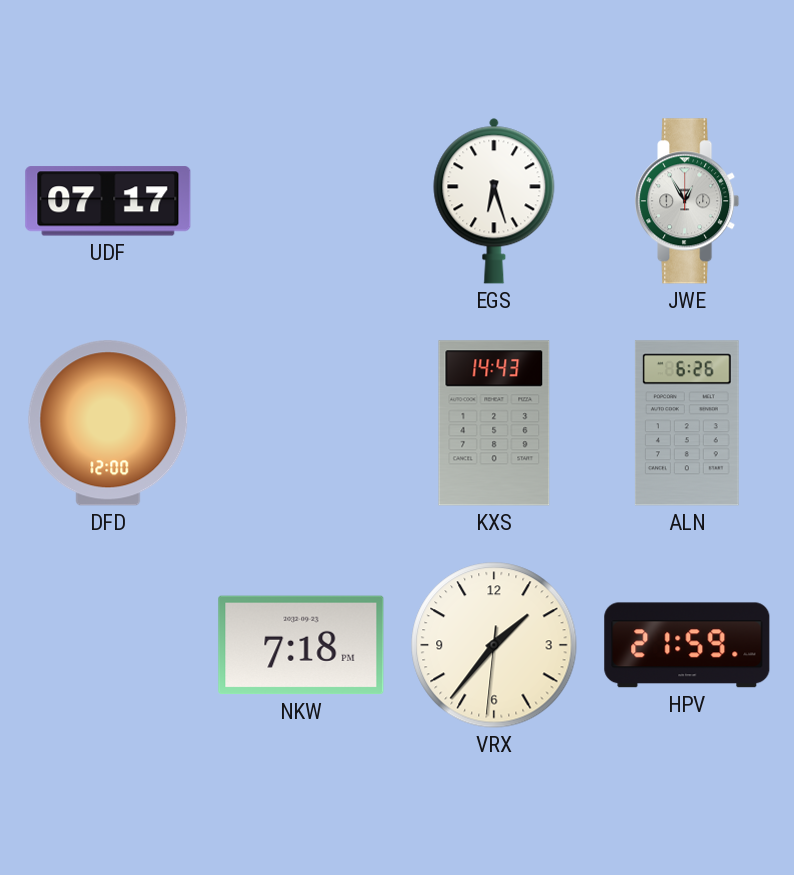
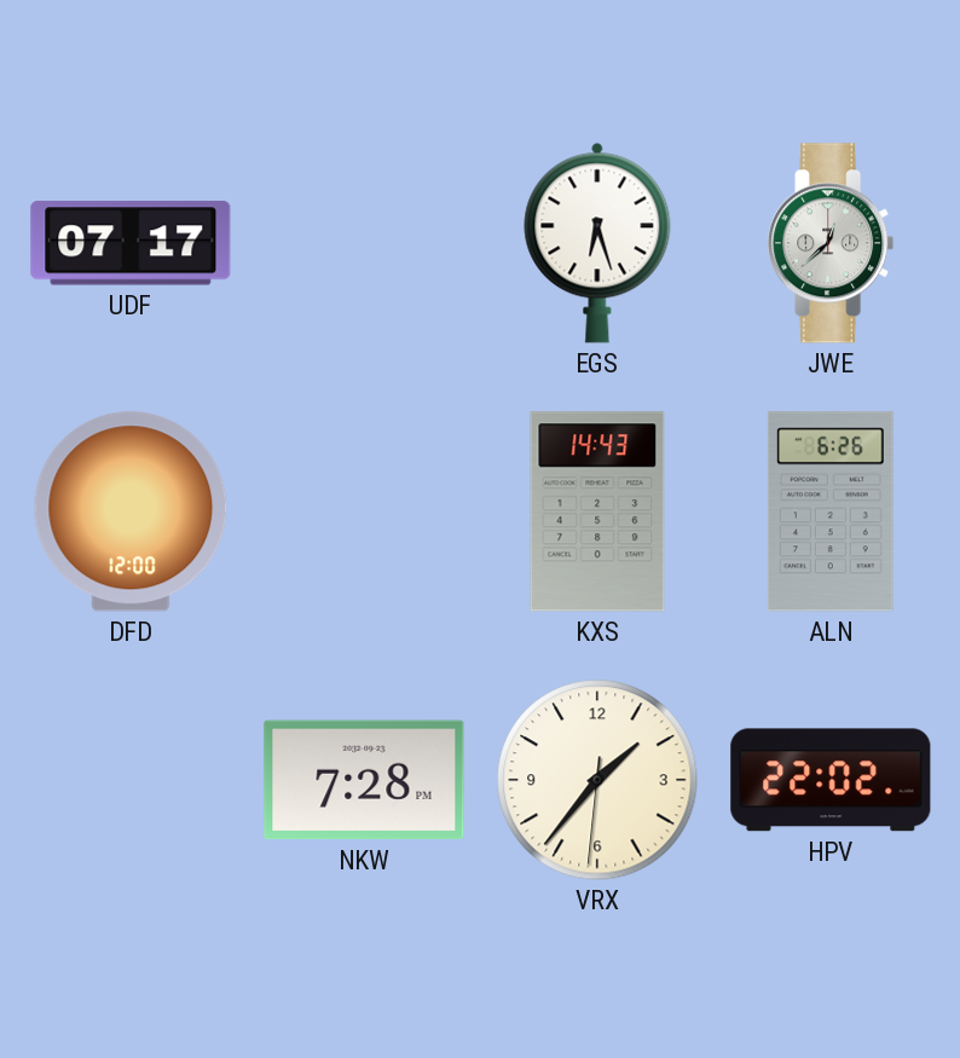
JWE: 12:55 -> 12:38 (831, 243)
NKW: 7:18 -> 7:28 (364, 780)
HPV: 21:59 -> 22:02 (831, 780)
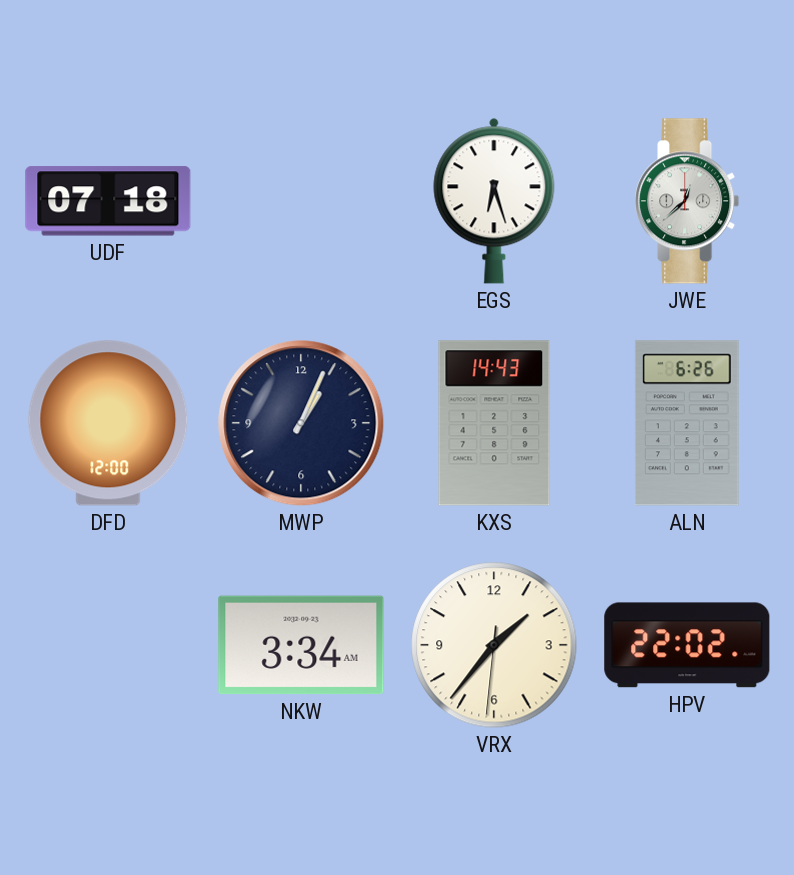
UDF: 07:17 -> 07:18 (108, 201)
MWP: none -> 1:04 (301, 423)
NKW: 7:28 -> 3:34 (301, 645)
